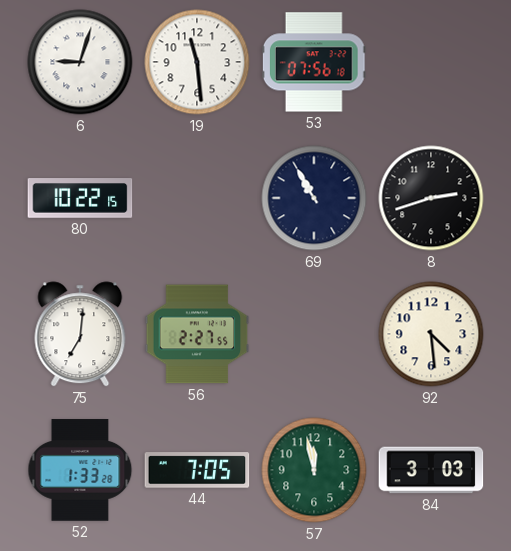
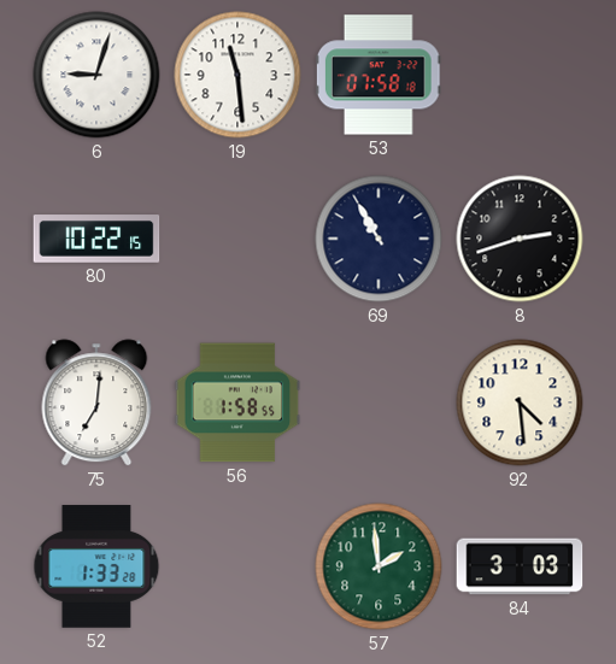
53: 07:56 -> 07:58 (379, 75)
56: 2:27 -> 1:58 (237, 402)
44: 7:05 -> none (197, 470)
57: 11:58 -> 1:59 (379, 566)
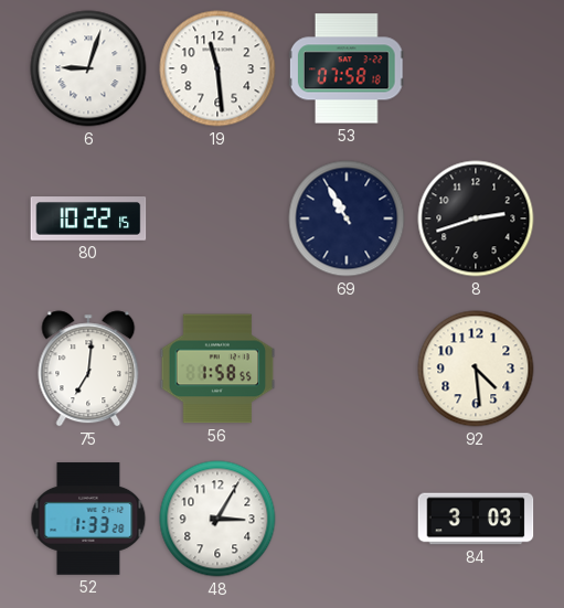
48: none -> 3:05 (217, 519)
57: 1:59 -> none (379, 566)
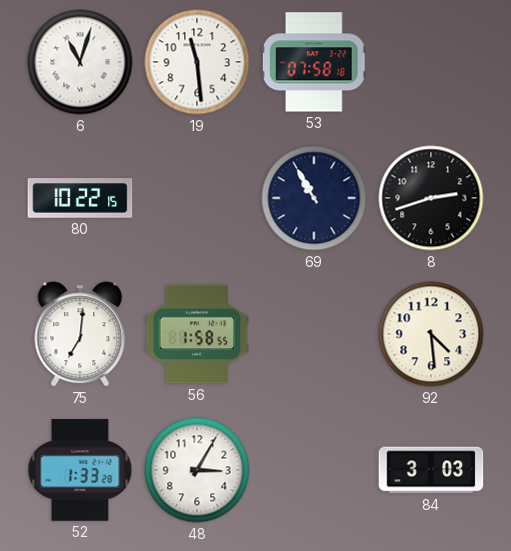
6: 9:03 -> 11:03 (80, 62)
